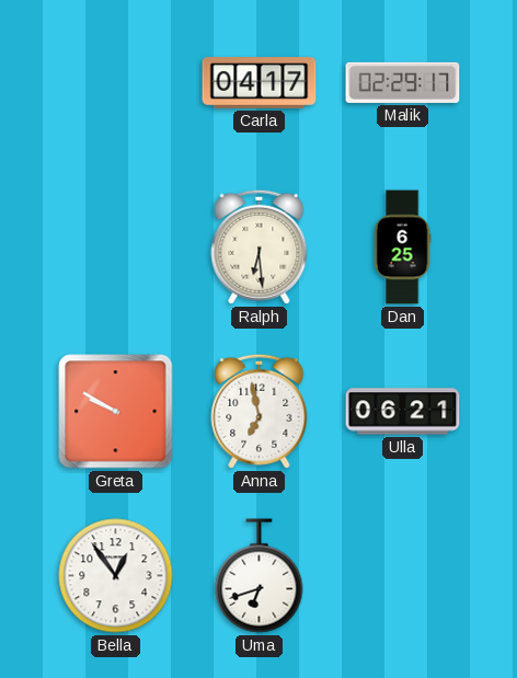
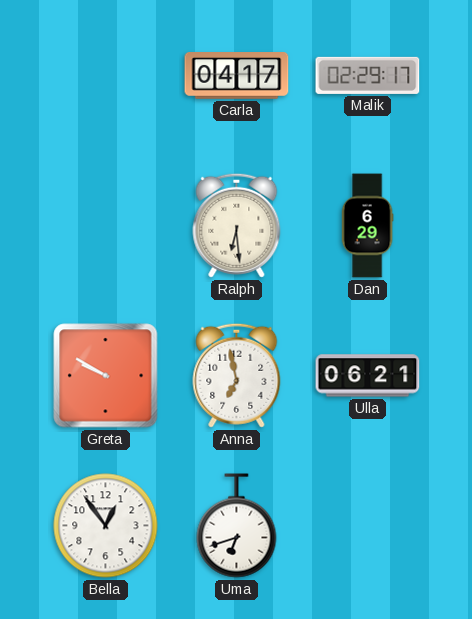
Dan: 6:25 -> 6:29 (367, 226)
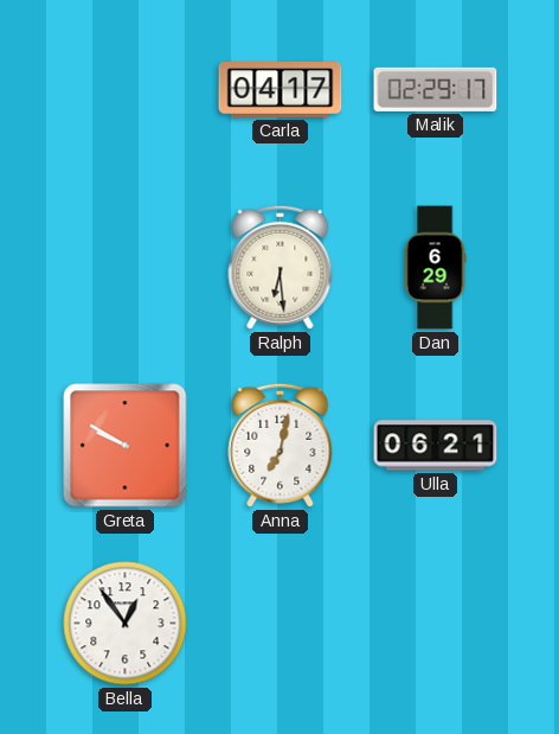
Anna: 6:58 -> 7:02 (281, 445)
Uma: 6:42 -> none (237, 526)
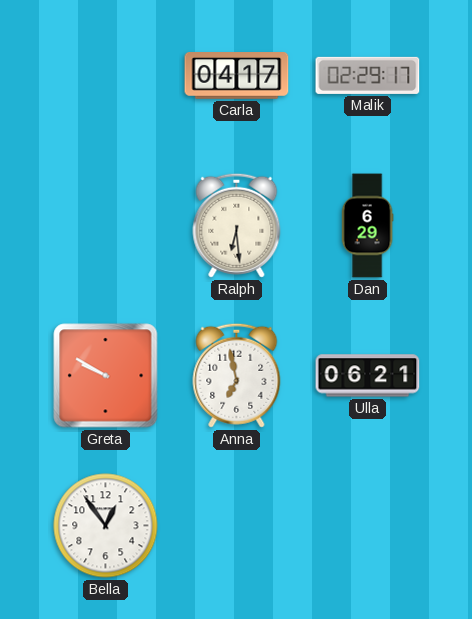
Anna: 7:02 -> 6:58 (237, 375)
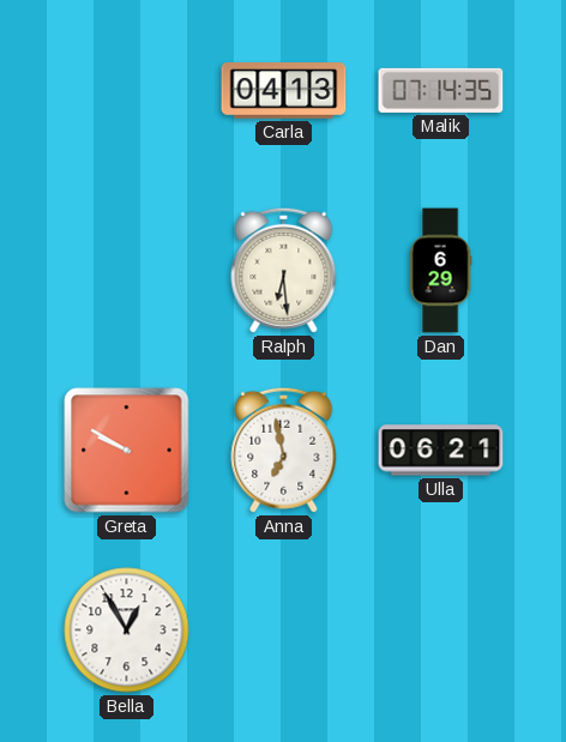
Carla: 04:17 -> 04:13 (284, 91)
Malik: 02:29 -> 07:14 (441, 90)
Bella: 12:54 -> 12:55 (127, 631)
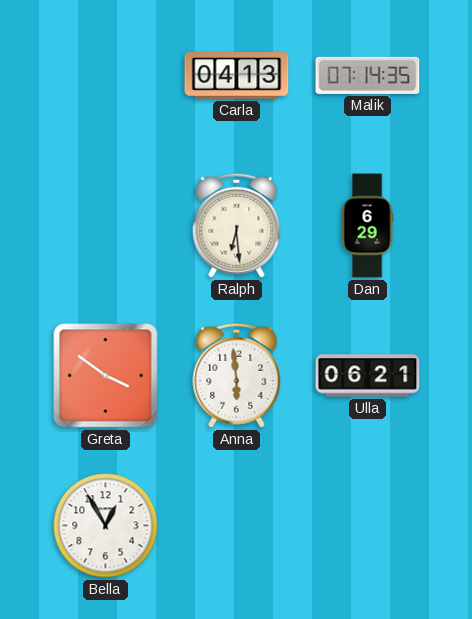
Greta: 9:50 -> 3:51 (106, 376)
Anna: 6:58 -> 5:59 (237, 375)
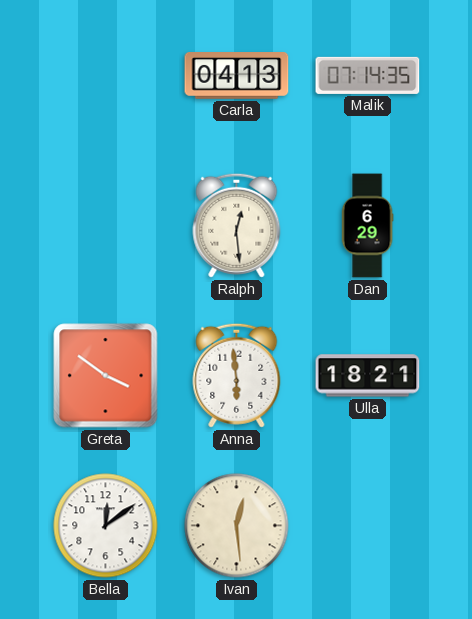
Ralph: 6:29 -> 12:29 (237, 225)
Ulla: 06:21 -> 18:21 (368, 376)
Bella: 12:55 -> 12:09 (106, 526)
Ivan: none -> 12:29 (237, 526)
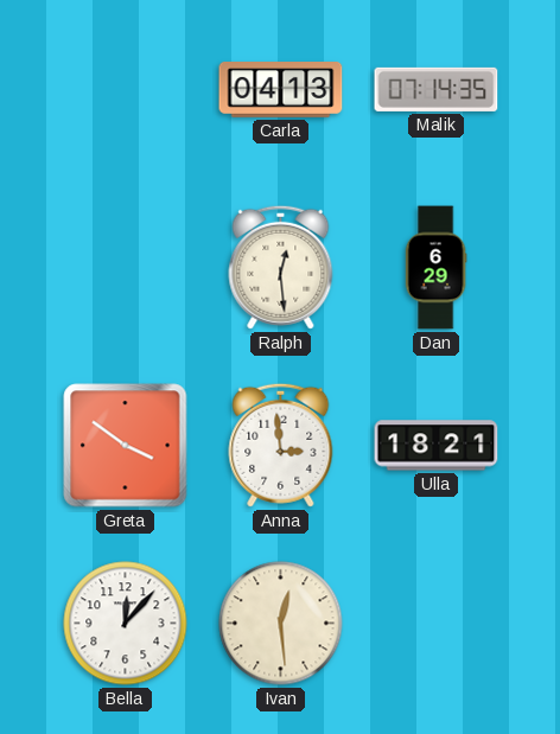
Anna: 5:59 -> 2:59 (281, 445)
Bella: 12:09 -> 12:07 (126, 624)
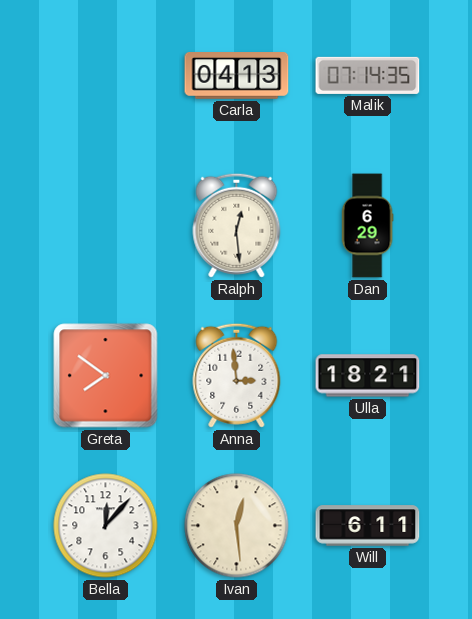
Greta: 3:51 -> 7:51 (106, 376)
Will: none -> 6:11 (368, 526)
